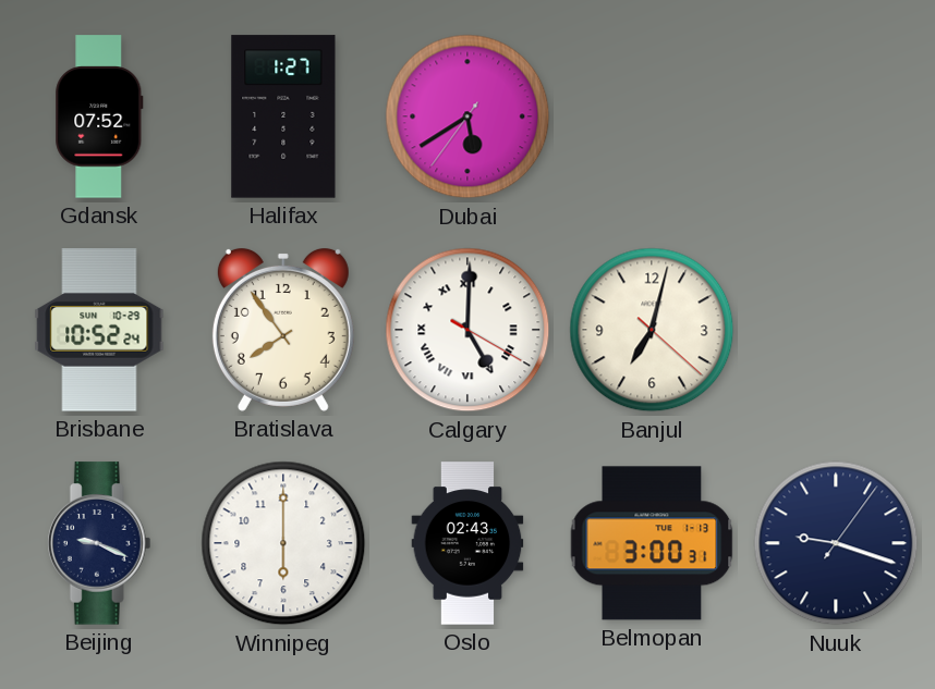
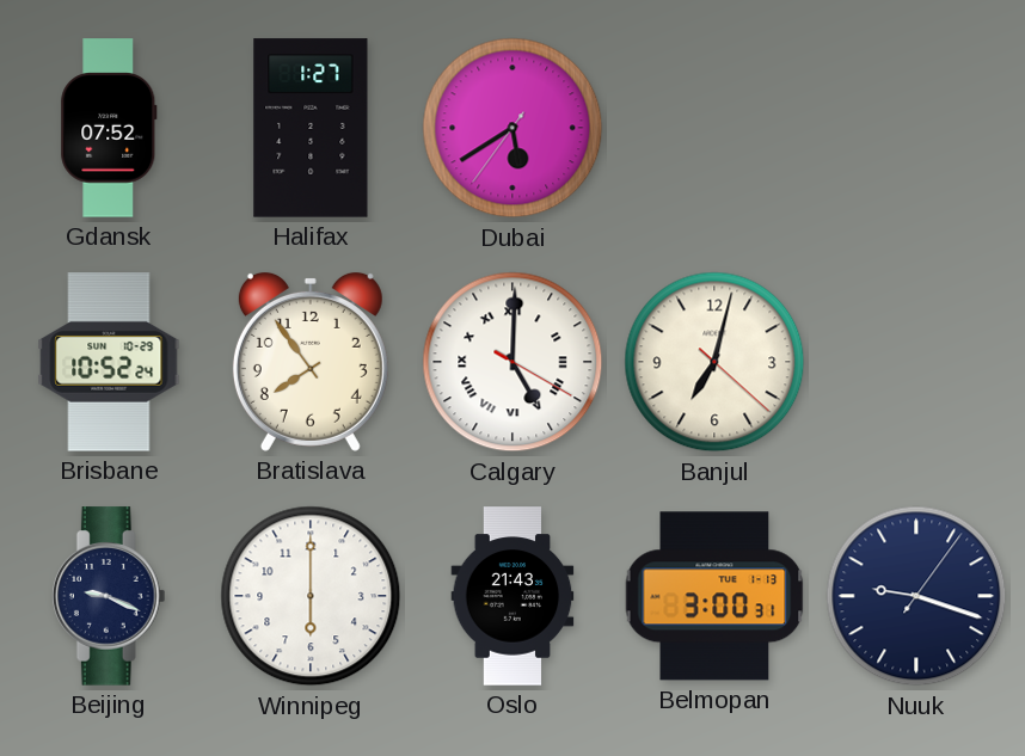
Oslo: 02:43 -> 21:43 (512, 596)
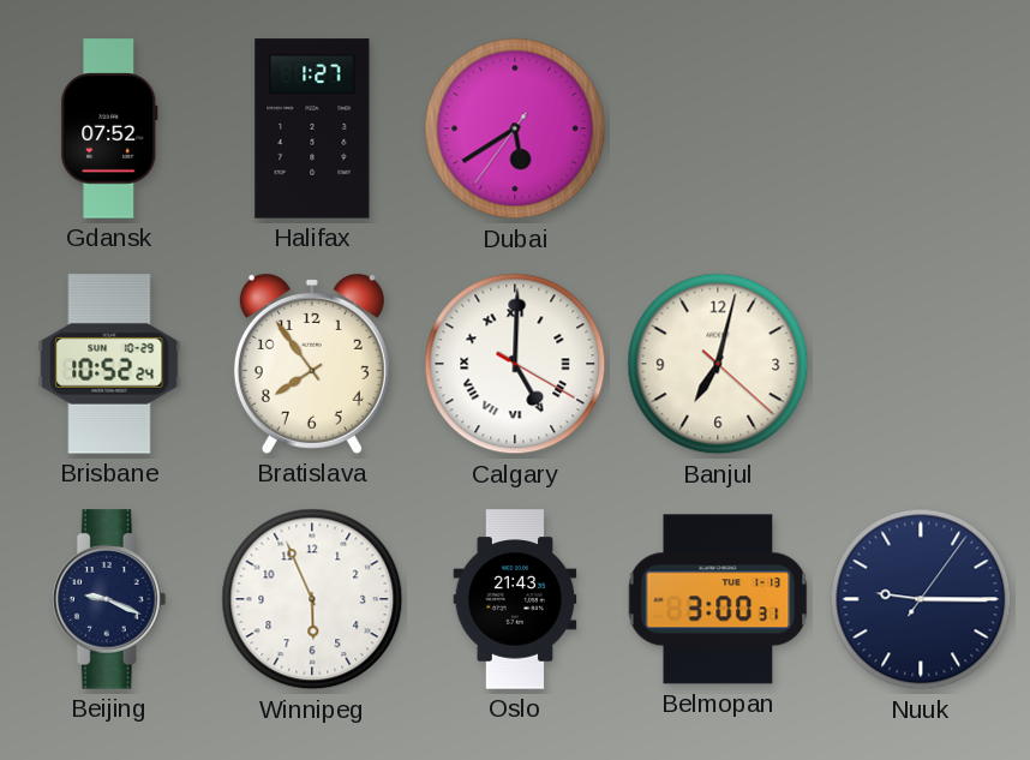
Winnipeg: 6:00 -> 5:56 (312, 599)
Nuuk: 9:18 -> 9:15 (921, 599)
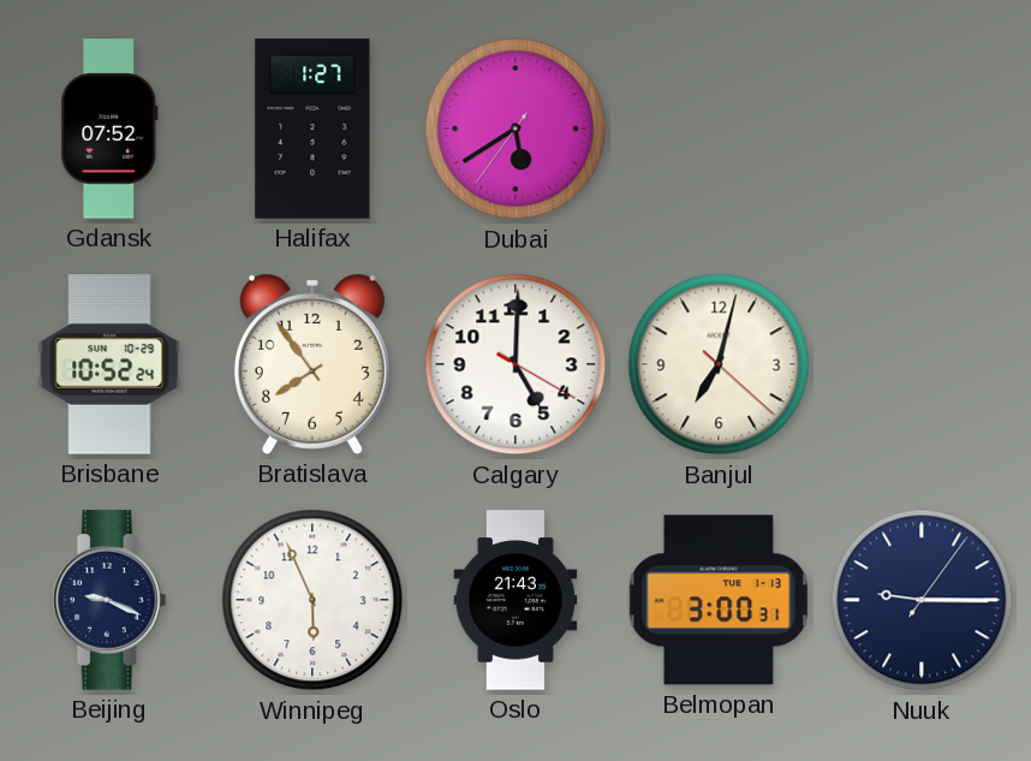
Calgary numerals: Roman -> Arabic (515, 364)
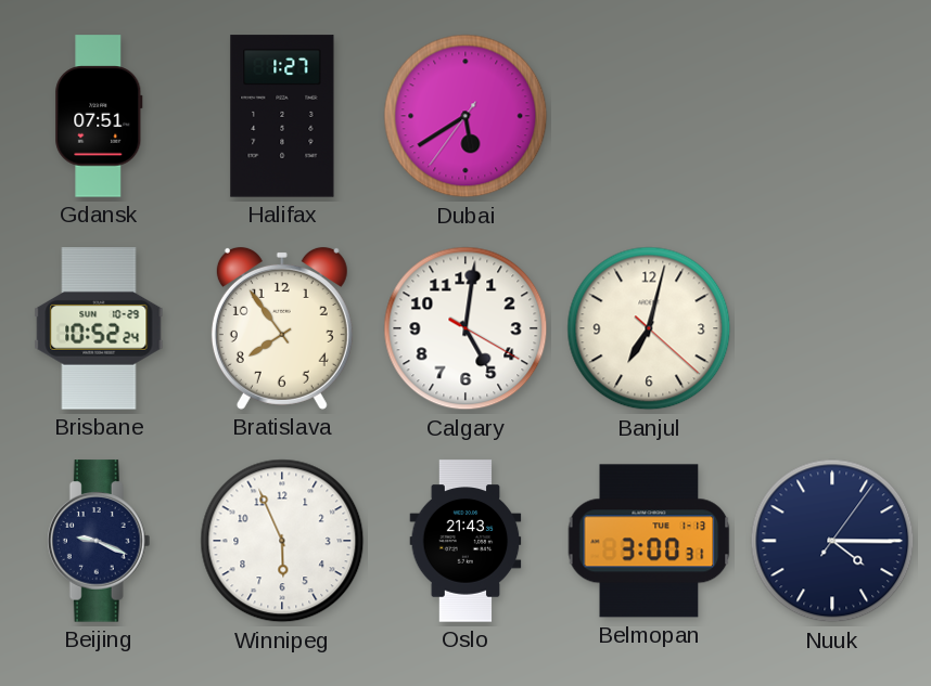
Gdansk: 07:52 -> 07:51 (99, 116)
Calgary: 5:00 -> 5:01 (465, 328)
Nuuk: 9:15 -> 4:15 (832, 541)
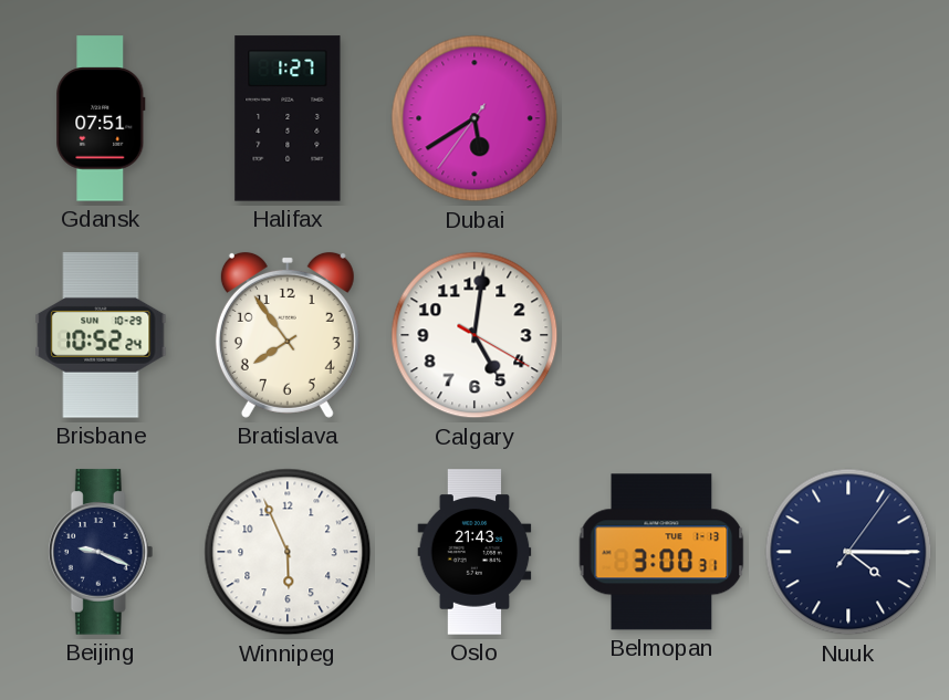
Banjul: 7:02 -> none (649, 328)
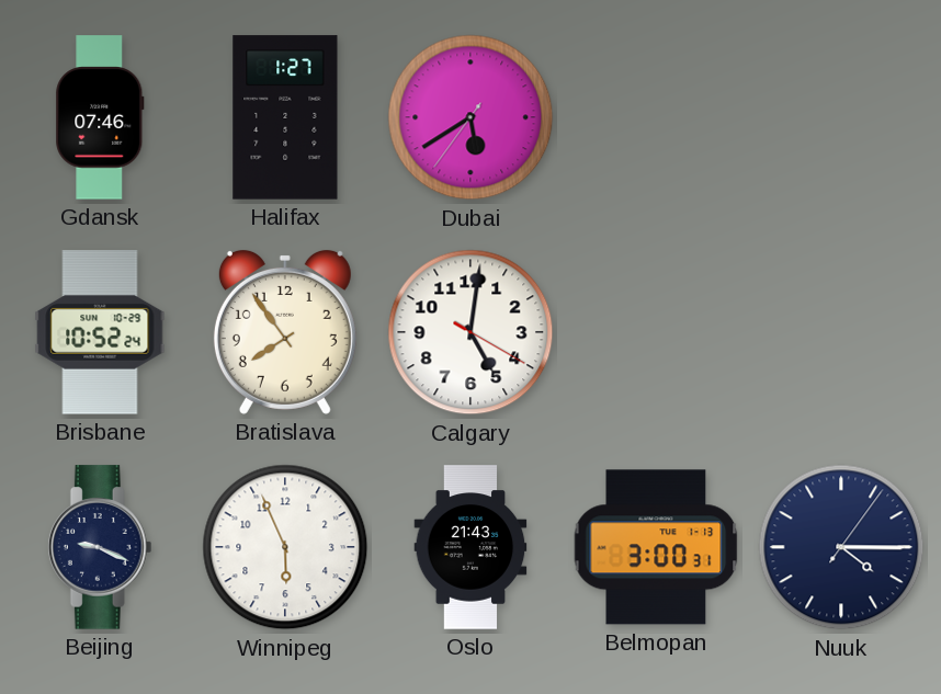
Gdansk: 07:51 -> 07:46 (100, 117)
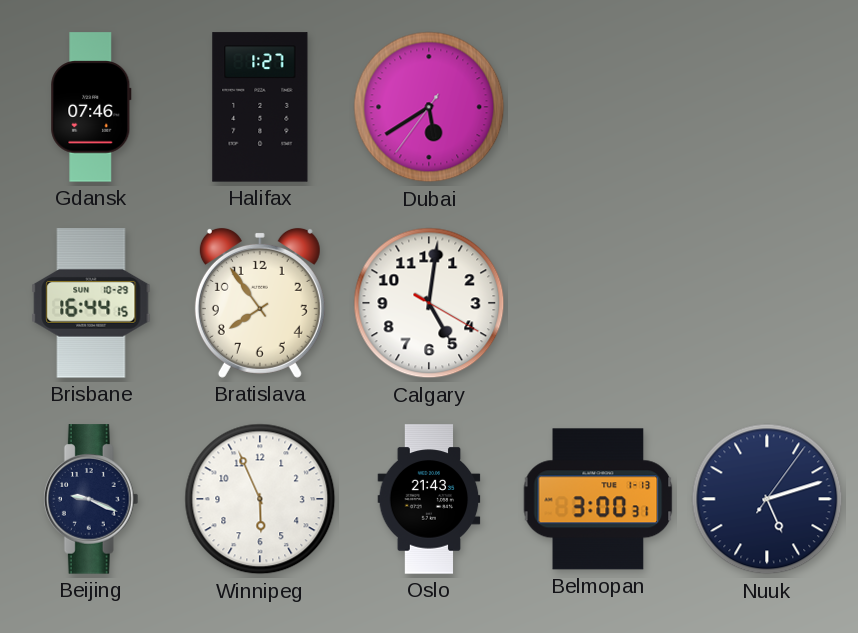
Brisbane: 10:52 -> 16:44 (91, 303)
Nuuk: 4:15 -> 5:12 (767, 499)
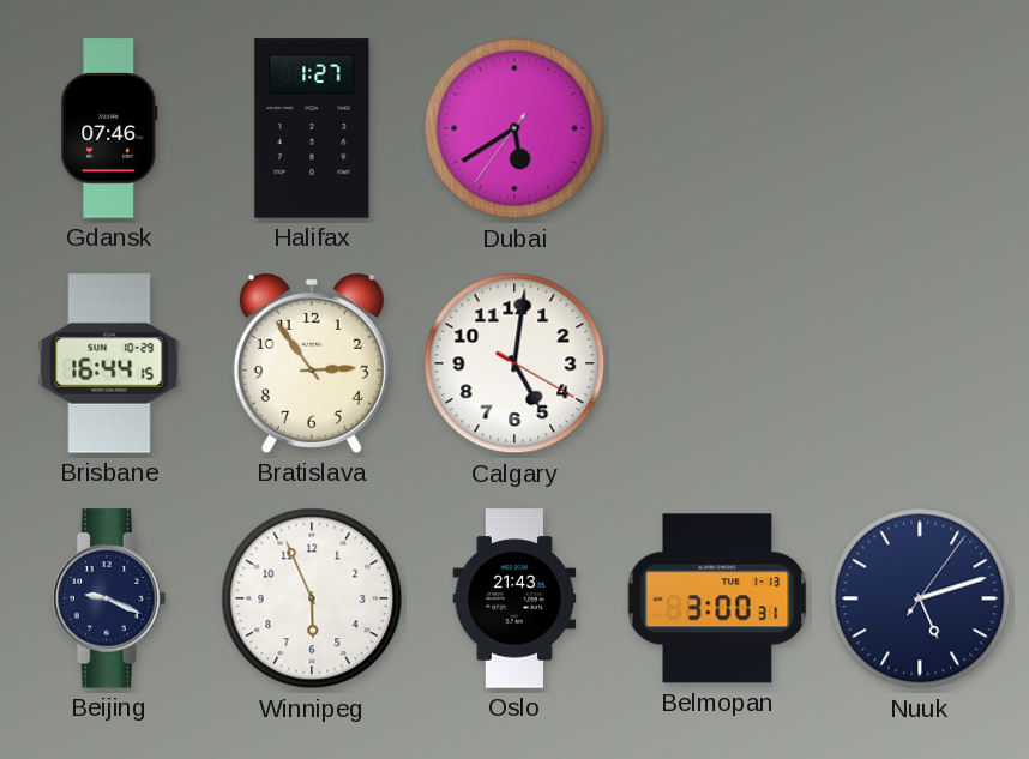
Bratislava: 7:54 -> 2:54 (312, 363)
